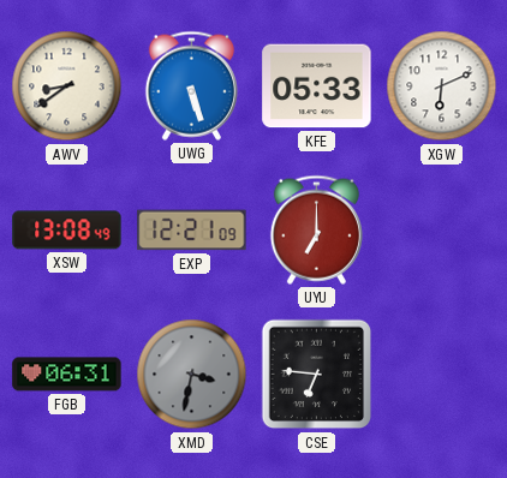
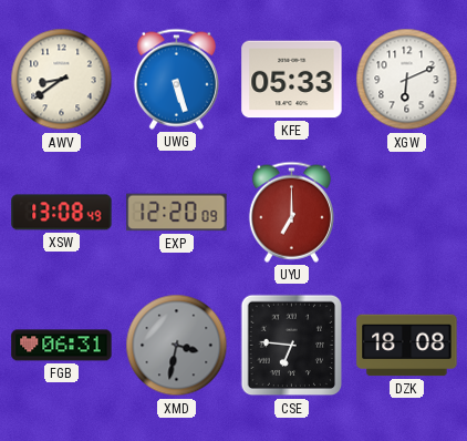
EXP: 12:21 -> 12:20 (177, 213)
DZK: none -> 18:08 (407, 346)
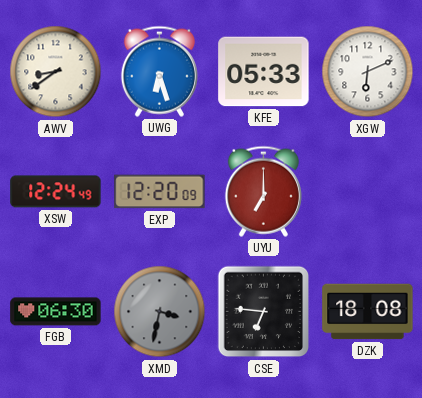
UWG: 5:27 -> 6:27 (159, 71)
XSW: 13:08 -> 12:24 (56, 192)
FGB: 06:31 -> 06:30 (56, 312)
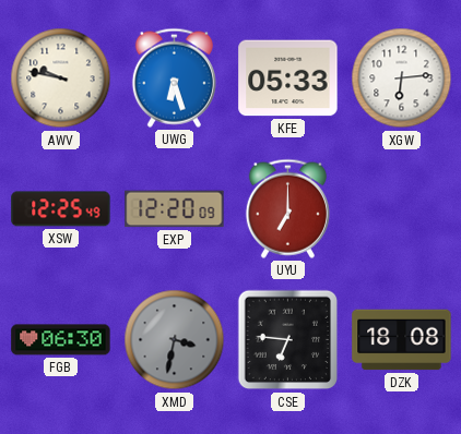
AWV: 8:39 -> 9:47 (61, 79)
XGW: 6:11 -> 6:14 (402, 79)
XSW: 12:24 -> 12:25 (61, 209)
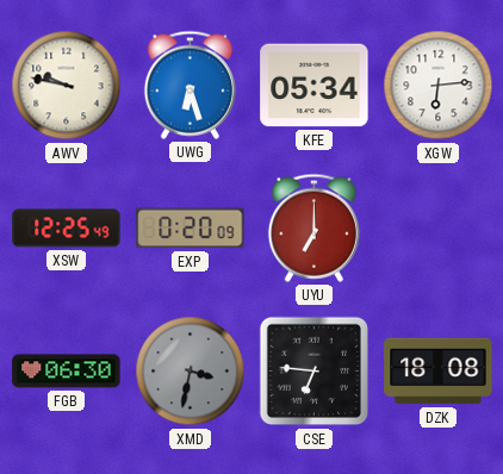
KFE: 05:33 -> 05:34 (315, 86)
EXP: 12:20 -> 0:20 (191, 229)
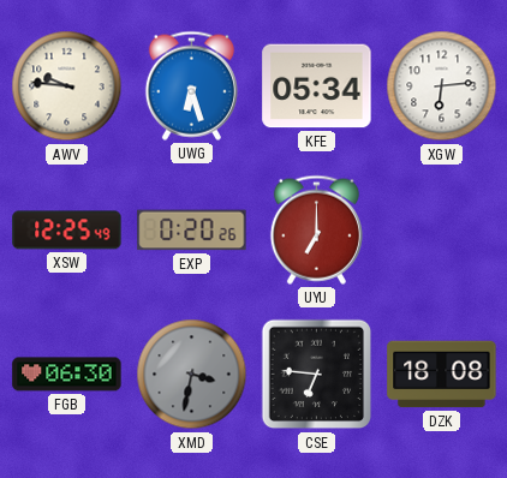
AWV: 9:47 -> 9:46 (67, 86)
EXP: 0:20:09 -> 0:20:26 (192, 231)
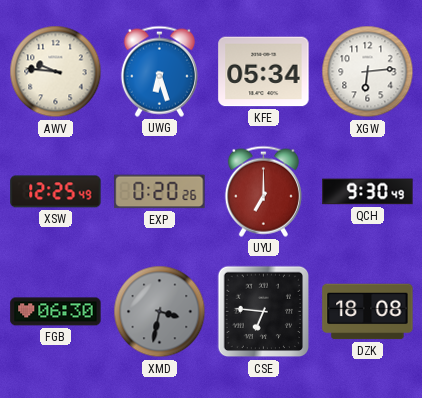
QCH: none -> 9:30 (368, 192)
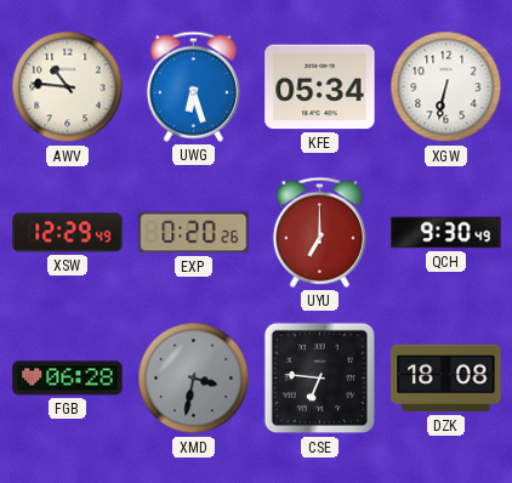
AWV: 9:46 -> 10:46 (68, 87)
XGW: 6:14 -> 6:32 (446, 87)
XSW: 12:25 -> 12:29 (68, 233)
FGB: 06:30 -> 06:28 (68, 379)
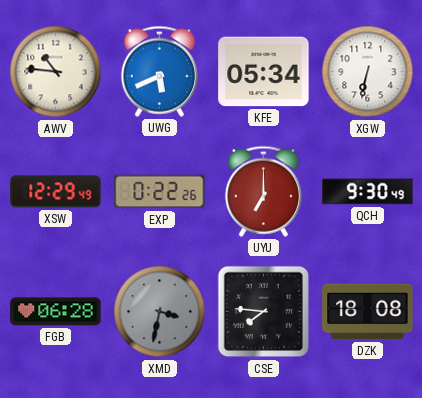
UWG: 6:27 -> 5:41 (159, 71)
EXP: 0:20 -> 0:22 (160, 192)
CSE: 6:46 -> 7:46 (264, 312)
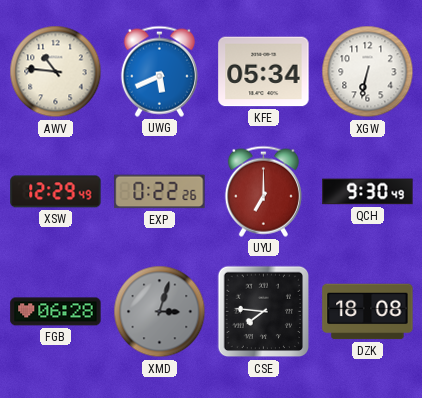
XMD: 3:32 -> 3:03 (160, 312)
